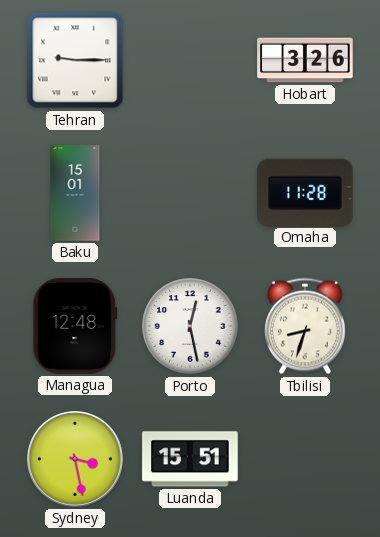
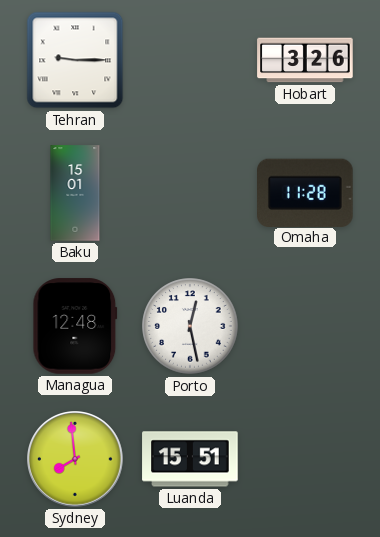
Tbilisi: 8:33 -> none (305, 326)
Sydney: 3:28 -> 7:59 (76, 460)
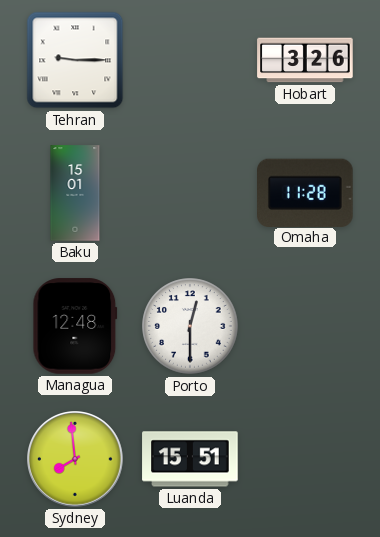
Porto: 12:28 -> 12:30 (190, 326)
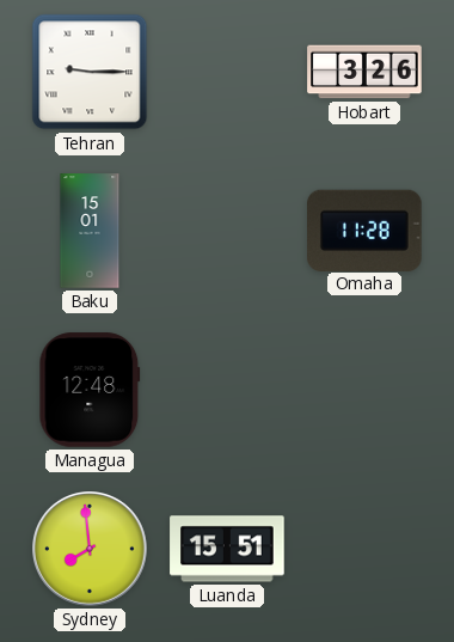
Porto: 12:30 -> none (190, 326)
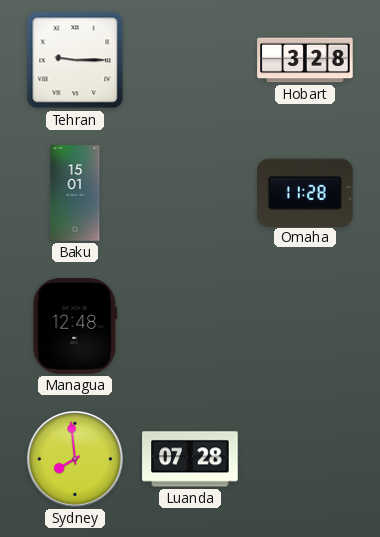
Hobart: 3:26 -> 3:28 (305, 60)
Luanda: 15:51 -> 07:28 (190, 459)
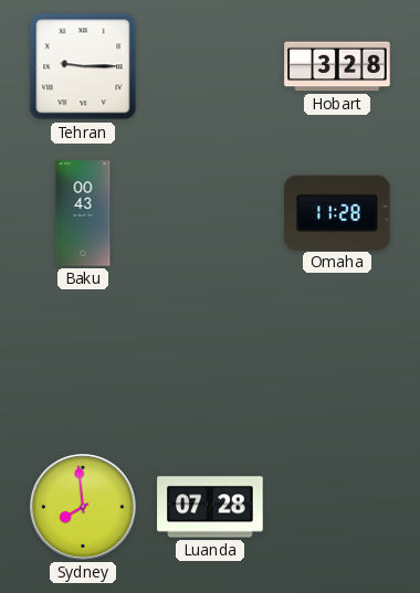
Baku: 15:01 -> 00:43 (83, 213)
Managua: 12:48 -> none (75, 326)
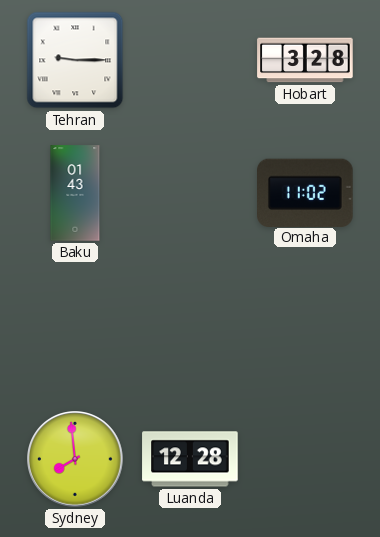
Baku: 00:43 -> 01:43 (75, 193)
Omaha: 11:28 -> 11:02 (305, 192)
Luanda: 07:28 -> 12:28 (190, 459)
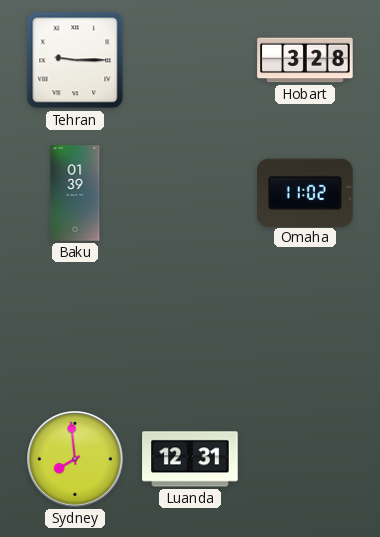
Baku: 01:43 -> 01:39 (75, 193)
Luanda: 12:28 -> 12:31 (190, 459)
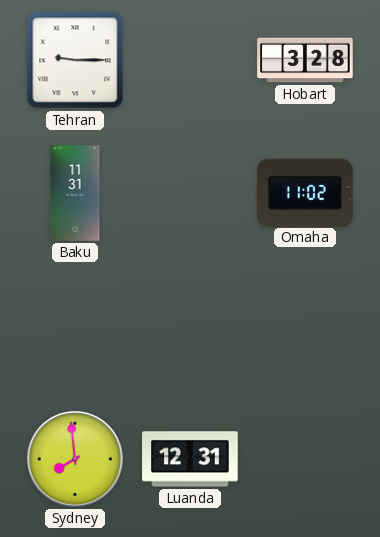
Baku: 01:39 -> 11:31 (75, 193)
